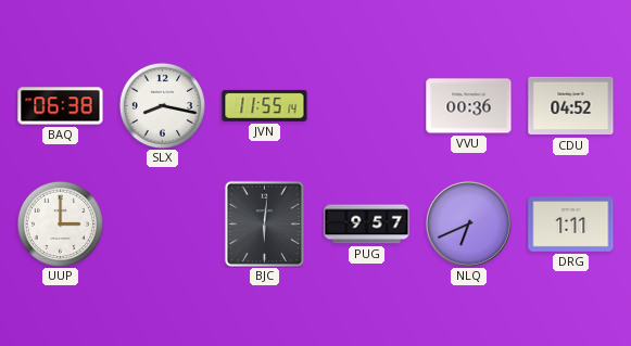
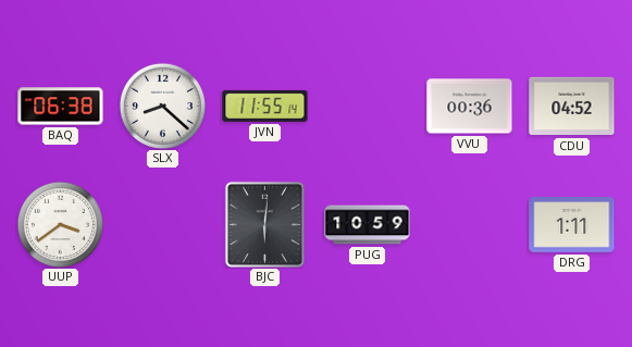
SLX: 8:17 -> 8:22 (162, 106)
UUP: 3:00 -> 3:39 (60, 224)
PUG: 9:57 -> 10:59 (368, 225)
NLQ: 6:41 -> none (468, 223)
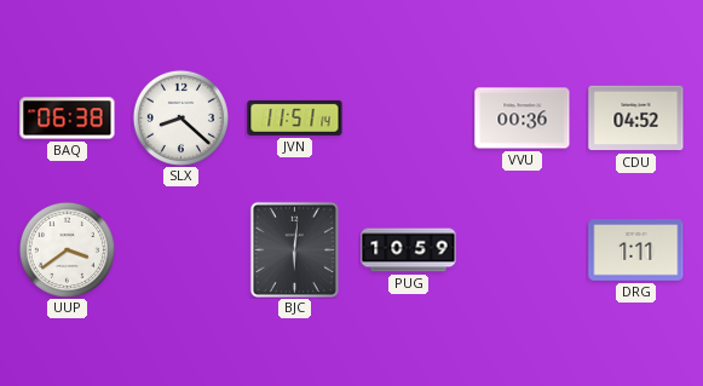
JVN: 11:55 -> 11:51 (295, 117)
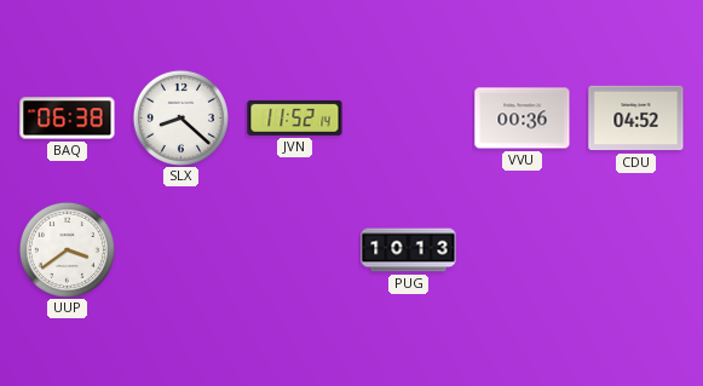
JVN: 11:51 -> 11:52 (295, 117)
BJC: 6:01 -> none (294, 249)
PUG: 10:59 -> 10:13 (409, 250)
DRG: 1:11 -> none (636, 250)
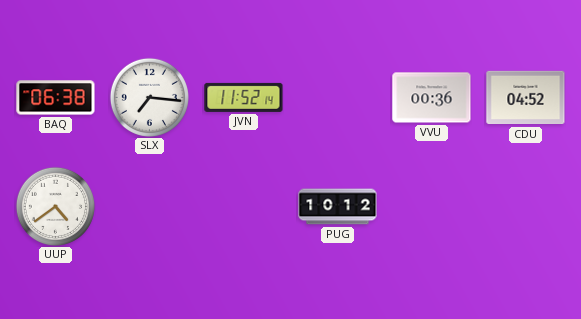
SLX: 8:22 -> 7:16 (149, 97)
UUP: 3:39 -> 4:39 (55, 206)
PUG: 10:13 -> 10:12 (338, 207)
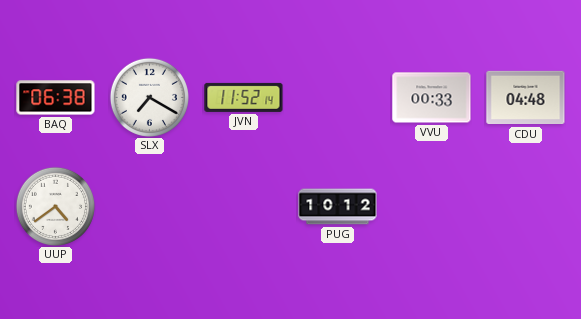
SLX: 7:16 -> 7:20 (149, 97)
VVU: 00:36 -> 00:33 (432, 98)
CDU: 04:52 -> 04:48 (526, 98)
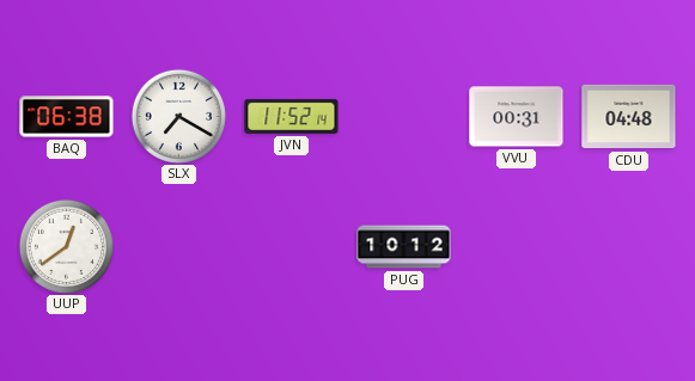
VVU: 00:33 -> 00:31 (517, 117)
UUP: 4:39 -> 12:39 (66, 246)
